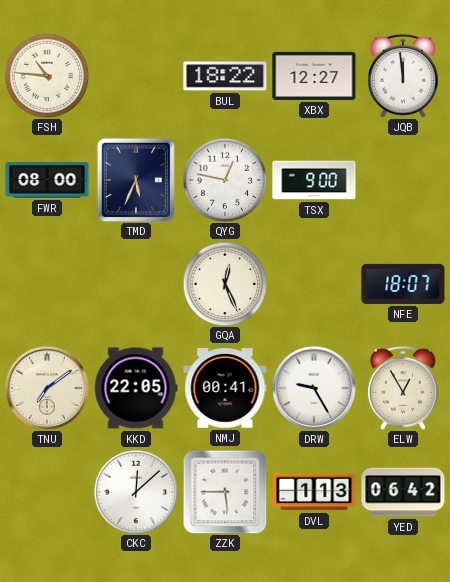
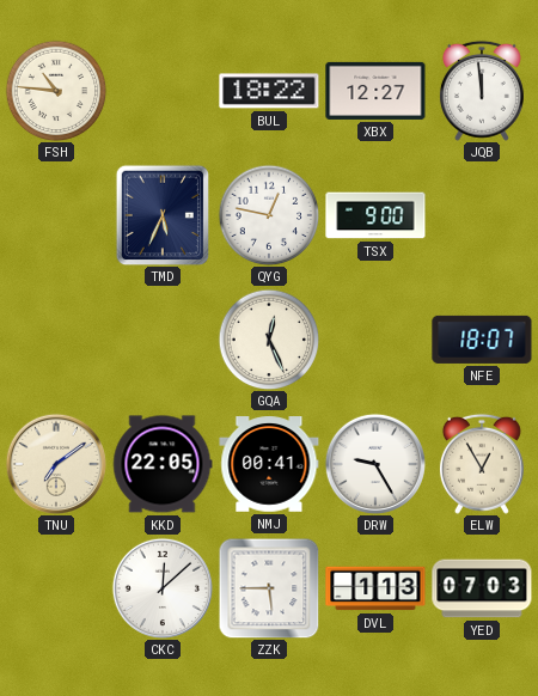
FWR: 08:00 -> none (47, 180)
YED: 06:42 -> 07:03 (482, 588)
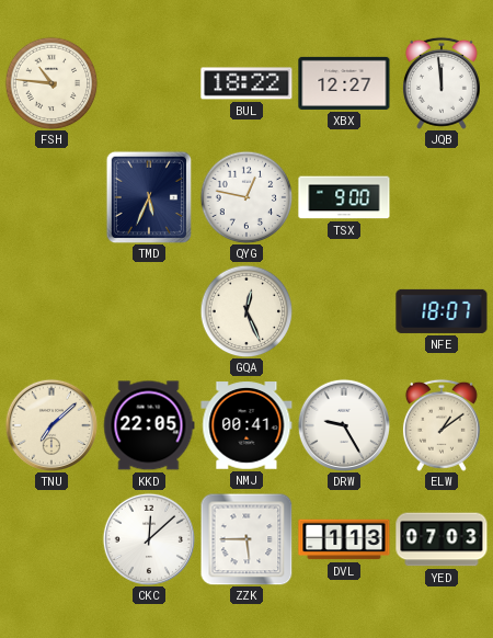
TNU: 7:09 -> 7:08 (50, 424)
ELW: 12:55 -> 1:09 (442, 425)
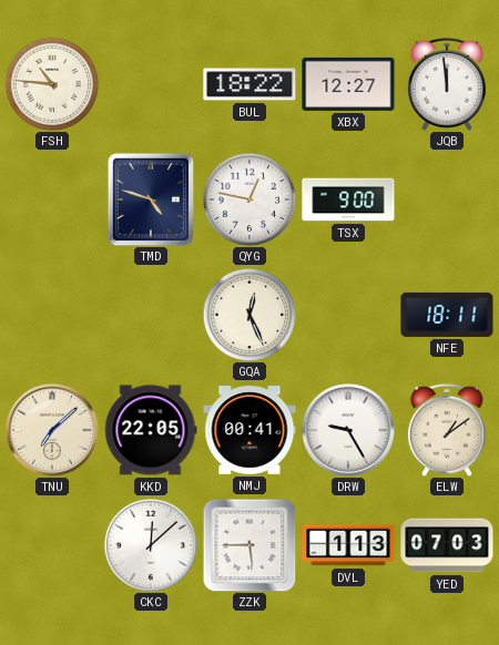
TMD: 5:34 -> 4:48 (151, 199)
NFE: 18:07 -> 18:11 (447, 315)
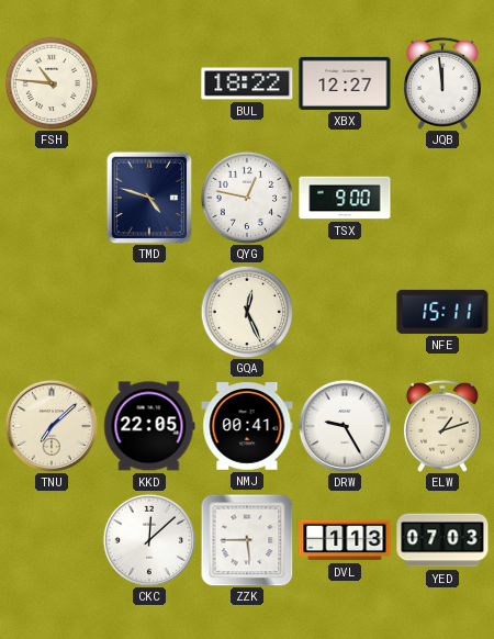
NFE: 18:11 -> 15:11 (442, 312)
ELW: 1:09 -> 1:12 (442, 426)
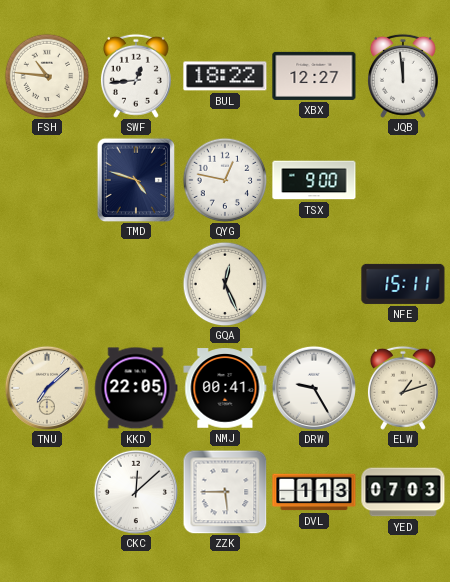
SWF: none -> 12:44 (136, 76)
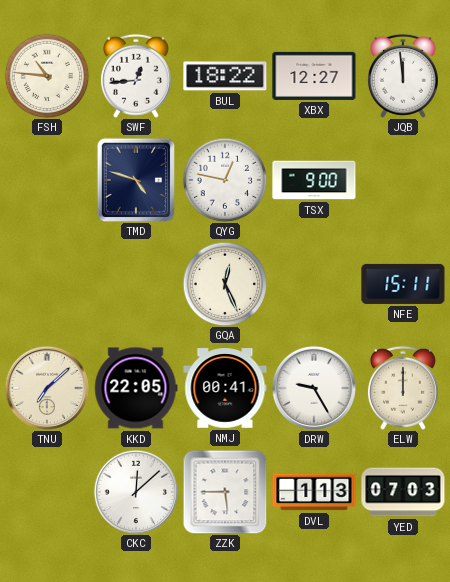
ELW: 1:12 -> 12:00 (403, 388)
